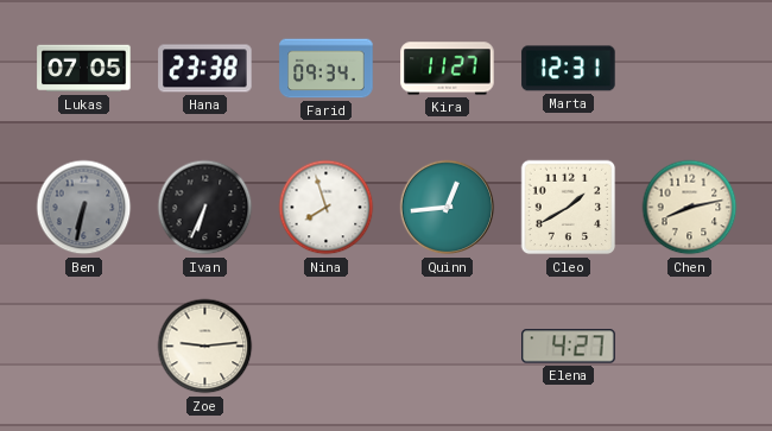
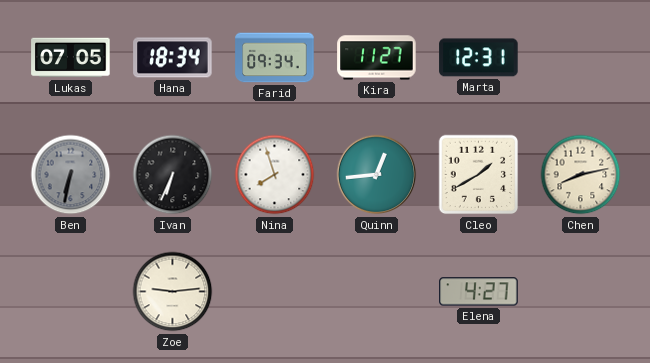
Hana: 23:38 -> 18:34 (173, 58)
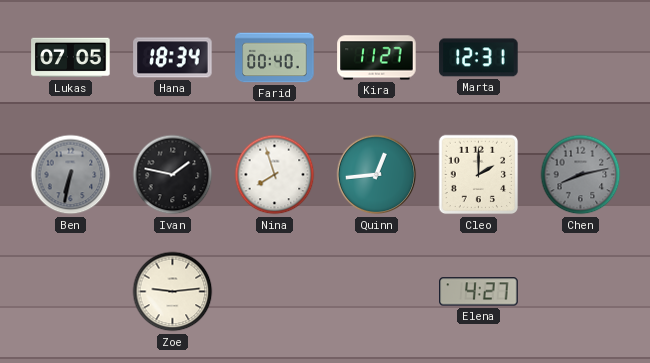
Farid: 09:34 -> 00:40 (275, 58)
Ivan: 6:34 -> 1:47 (173, 175)
Cleo: 1:40 -> 2:00 (479, 175)
Chen dial: cream -> grey (581, 175)
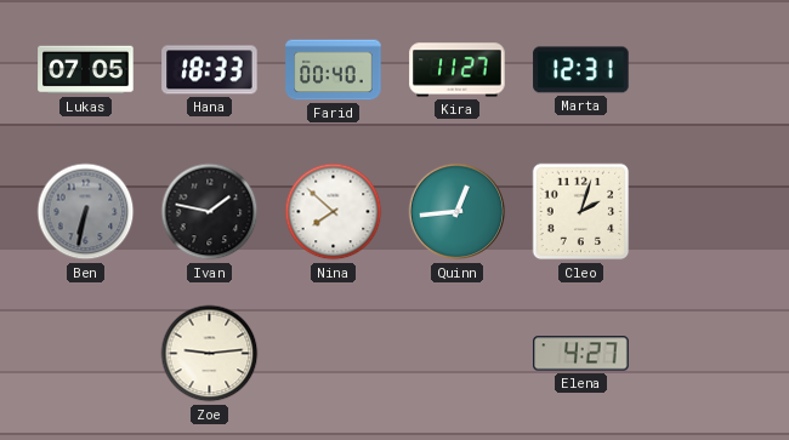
Hana: 18:34 -> 18:33 (210, 70)
Nina: 7:57 -> 7:52 (334, 212)
Cleo: 2:00 -> 2:03 (581, 212)
Chen: 8:13 -> none (581, 175)
